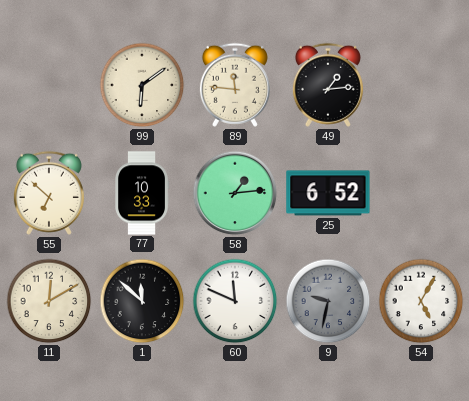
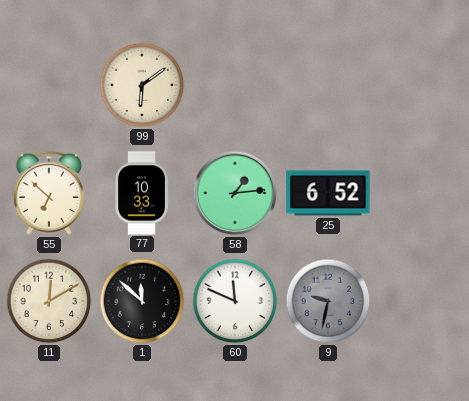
89: 11:46 -> none (235, 85)
49: 1:14 -> none (328, 85)
54: 5:05 -> none (421, 301)
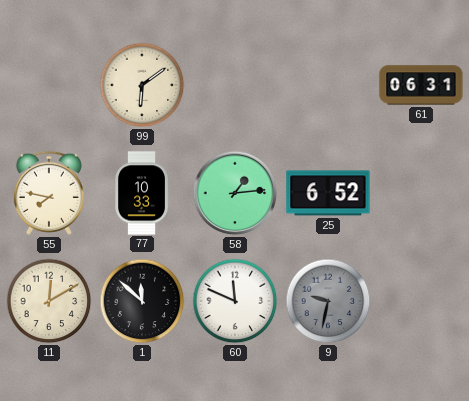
61: none -> 06:31 (421, 85)
55: 6:52 -> 7:47 (49, 193)
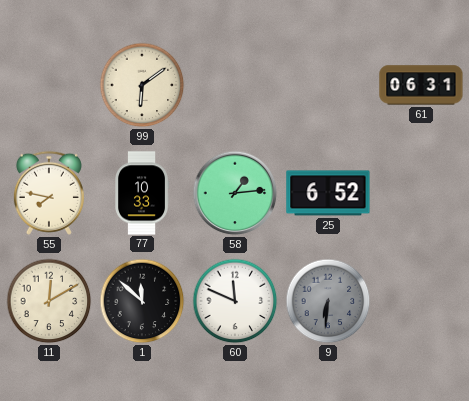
9: 9:32 -> 6:31 (328, 301)
